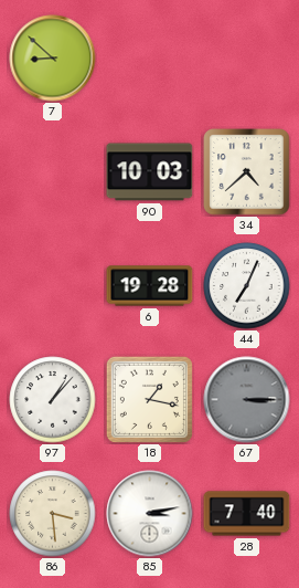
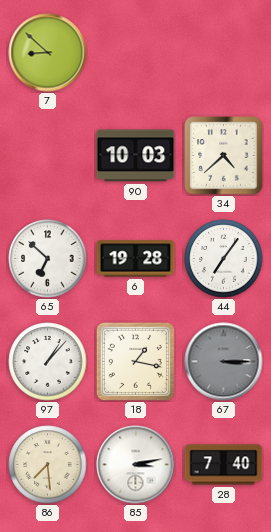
65: none -> 6:52 (48, 259)
44: 7:04 -> 7:06 (224, 259)
86: 3:29 -> 7:29 (48, 465)
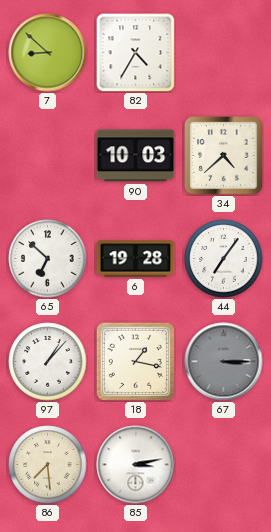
82: none -> 4:35 (136, 53)
28: 7:40 -> none (224, 465)
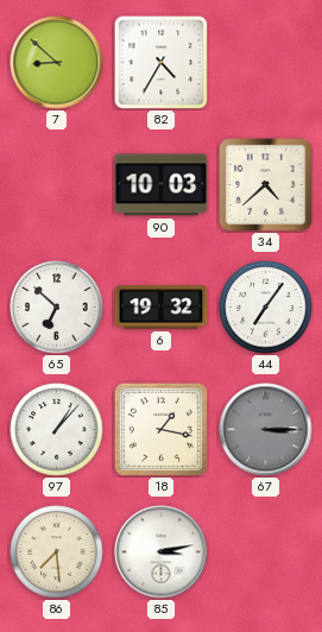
6: 19:28 -> 19:32 (162, 308)
